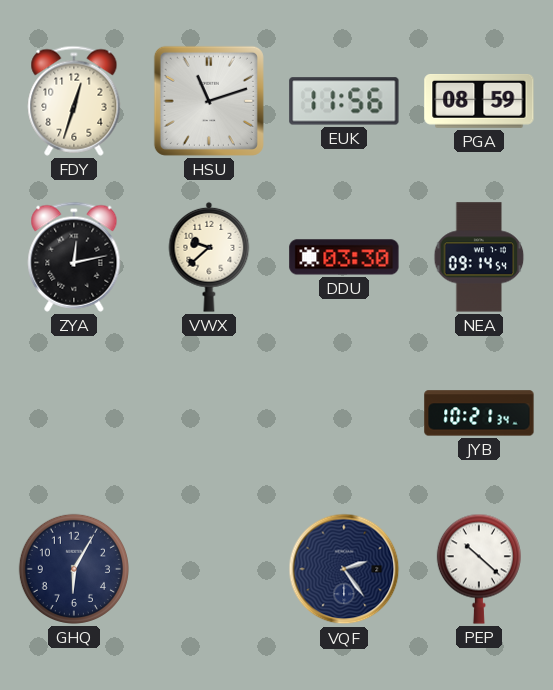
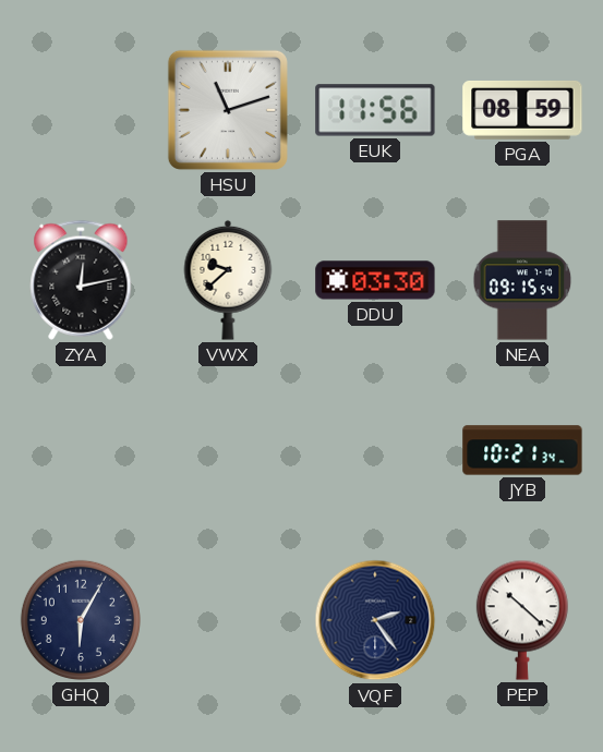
FDY: 12:33 -> none (74, 101)
NEA: 09:14 -> 09:15 (522, 280)
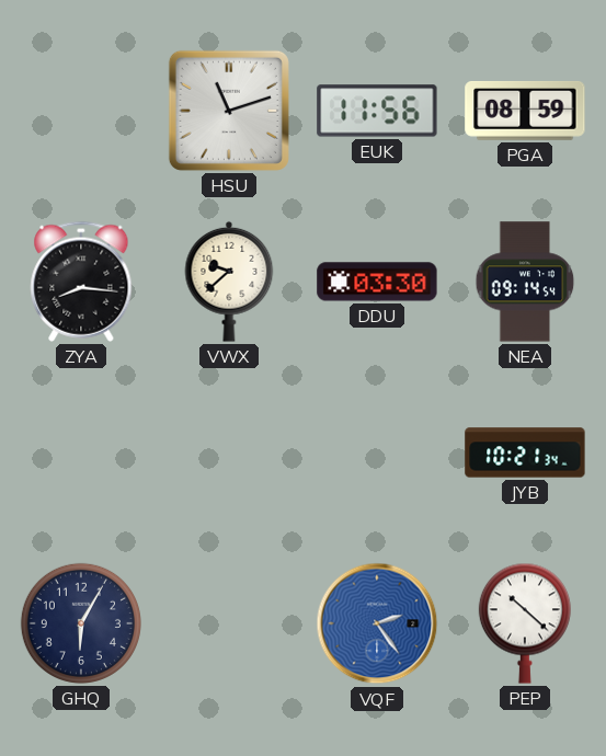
ZYA: 12:13 -> 8:16 (81, 282)
NEA: 09:15 -> 09:14 (525, 282)
VQF dial: navy -> blue (377, 623)
